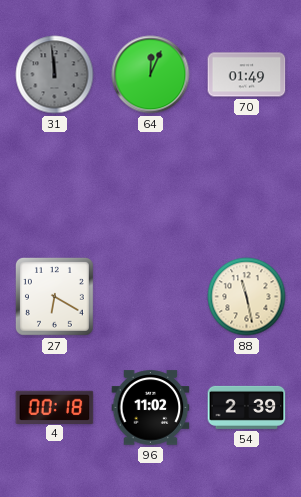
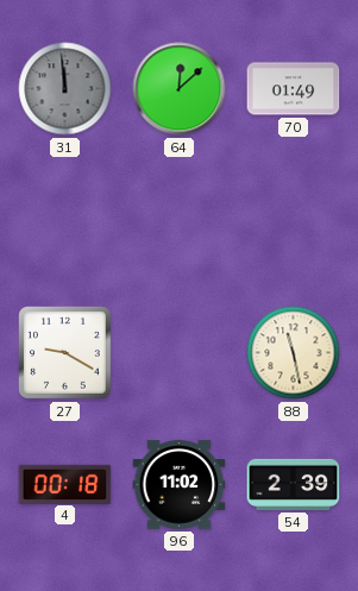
64: 12:04 -> 12:08 (180, 89)
27: 6:20 -> 9:20 (64, 352)
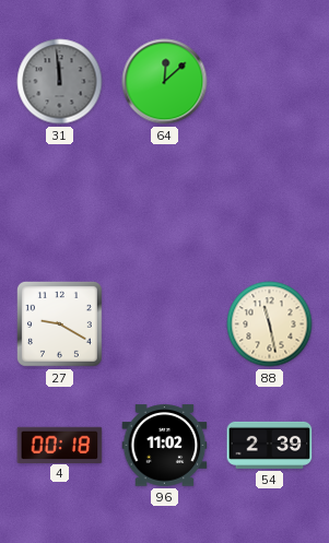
70: 01:49 -> none (294, 89)
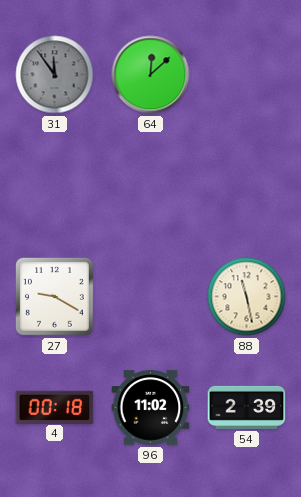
31: 11:59 -> 11:54 (55, 75)
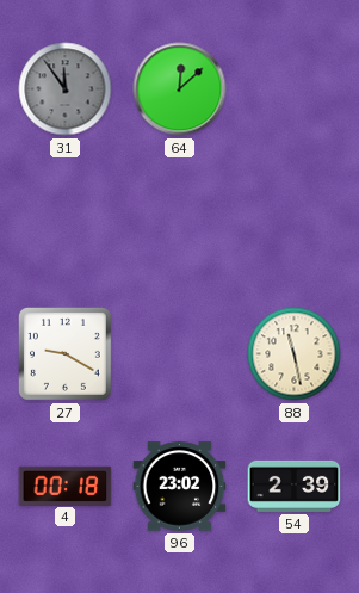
96: 11:02 -> 23:02 (180, 487)
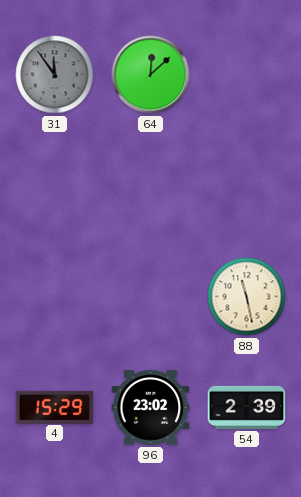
27: 9:20 -> none (64, 353)
4: 00:18 -> 15:29 (55, 407)
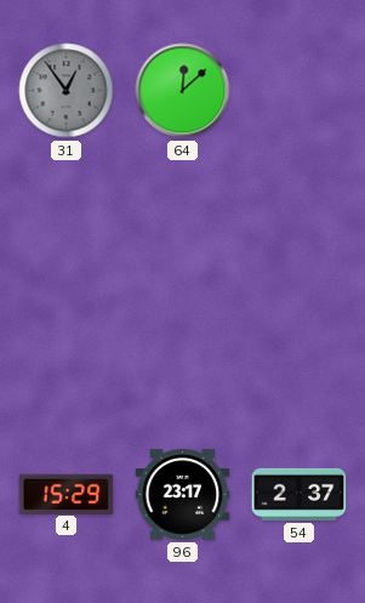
31: 11:54 -> 12:54 (67, 91)
88: 11:28 -> none (247, 297)
96: 23:02 -> 23:17 (183, 495)
54: 2:39 -> 2:37 (300, 494)
